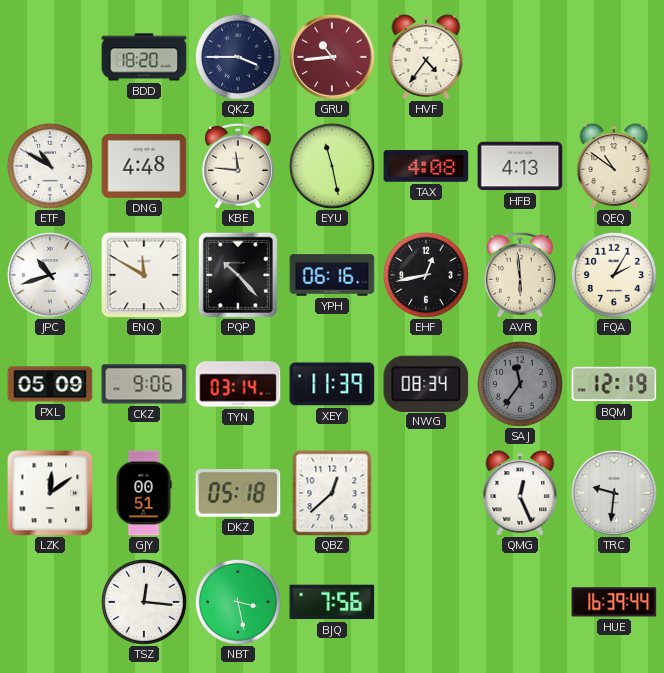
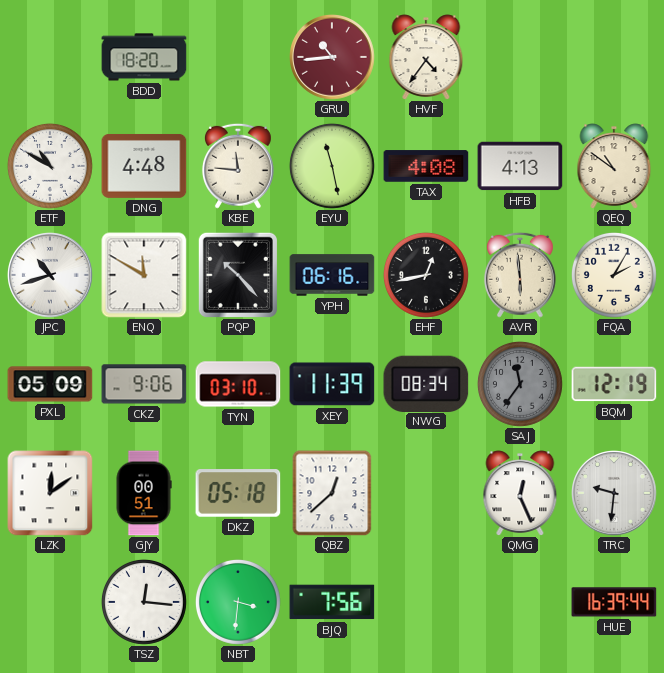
QKZ: 3:45 -> none (238, 57)
TYN: 03:14 -> 03:10 (238, 384)
NBT: 3:28 -> 3:31 (238, 602)
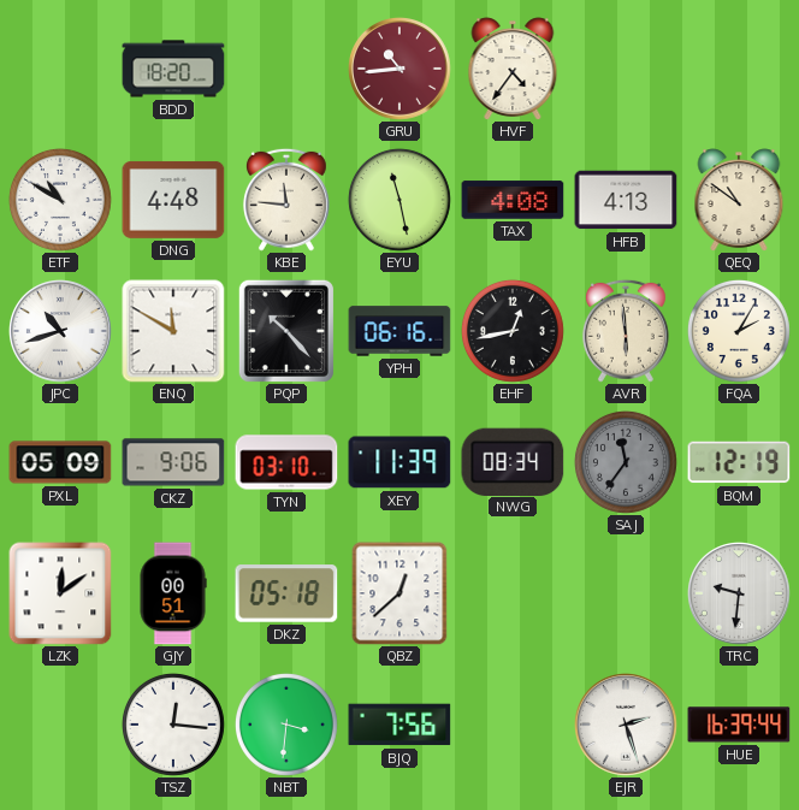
QMG: 12:26 -> none (520, 493)
EJR: none -> 2:27 (627, 726)
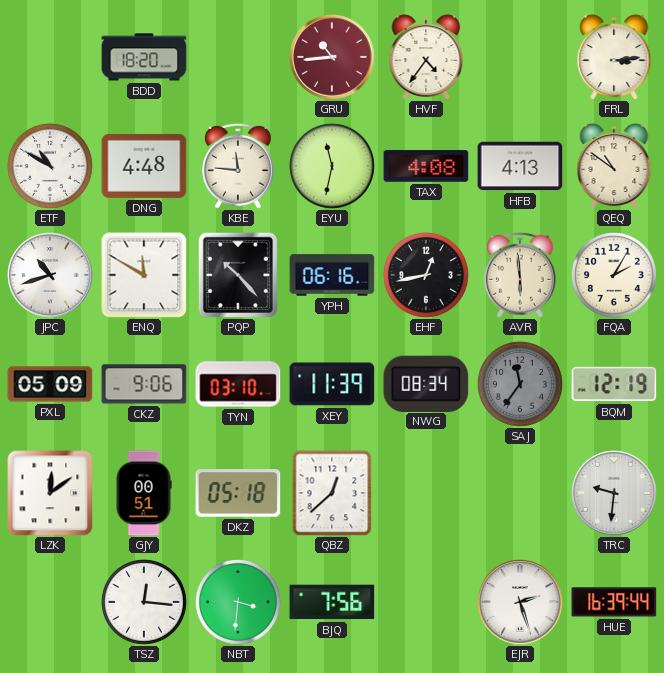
FRL: none -> 3:14 (614, 57)
EYU: 11:28 -> 11:32 (332, 166)
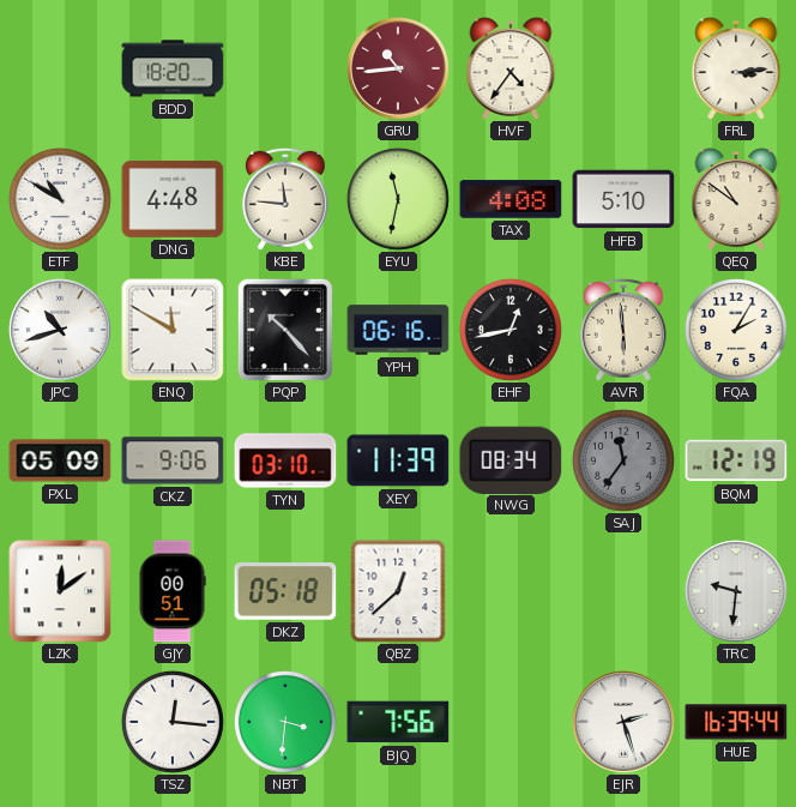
HFB: 4:13 -> 5:10 (623, 199)
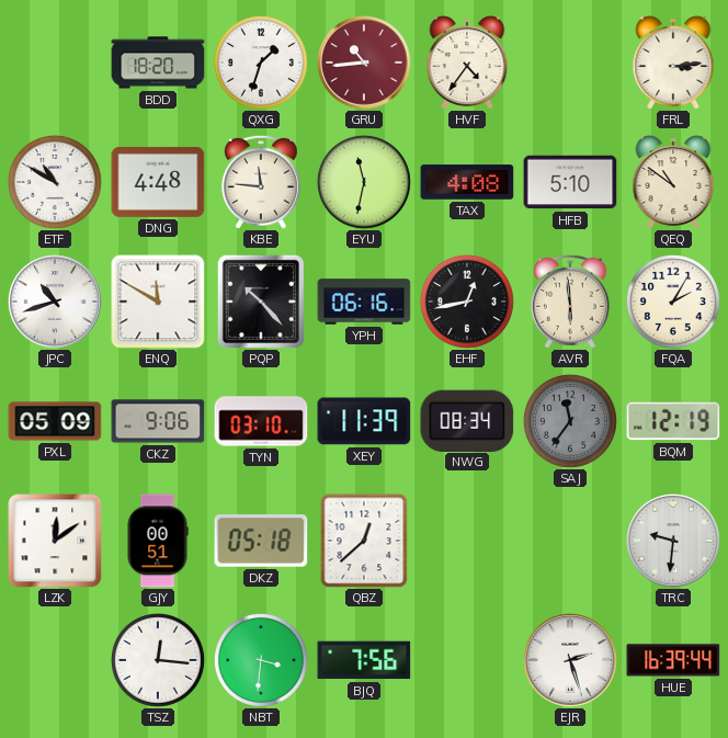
QXG: none -> 1:33 (261, 63)
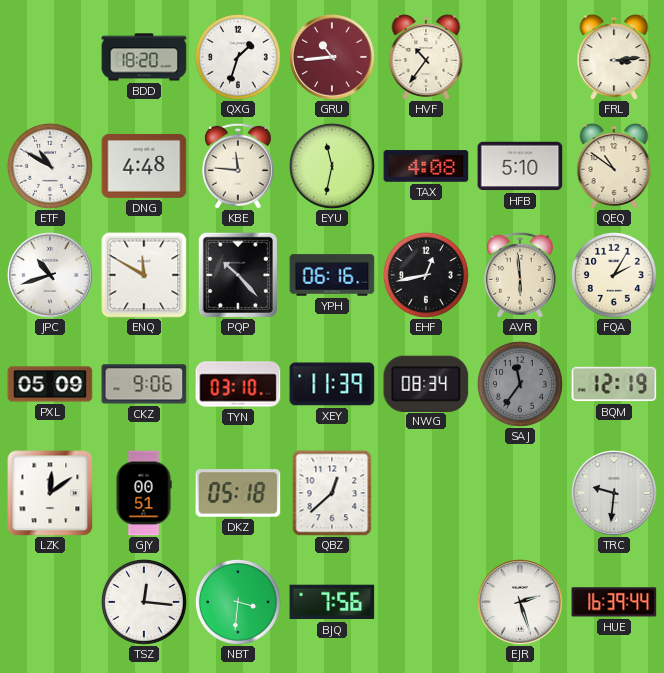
HVF: 4:36 -> 10:36 (426, 57)
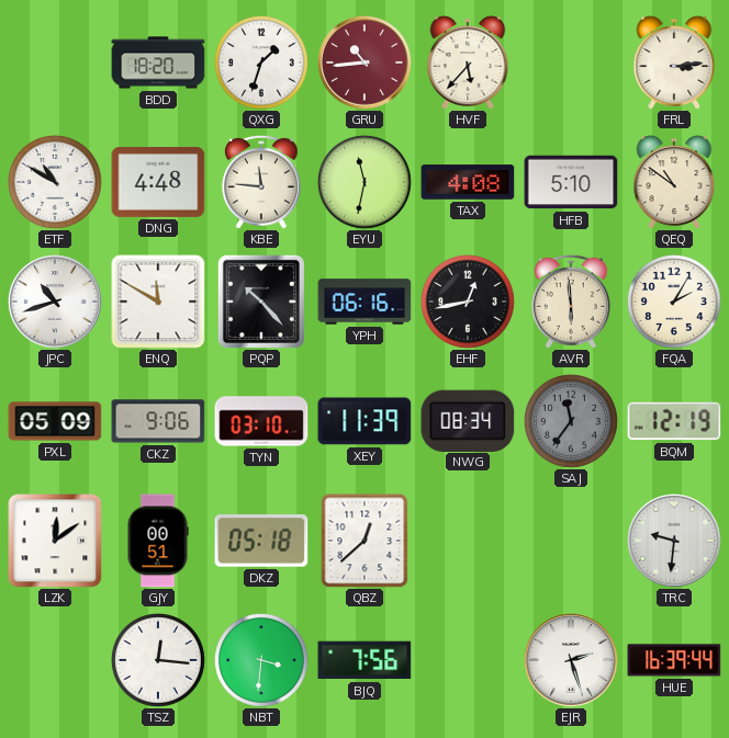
HVF: 10:36 -> 5:37 (468, 63)
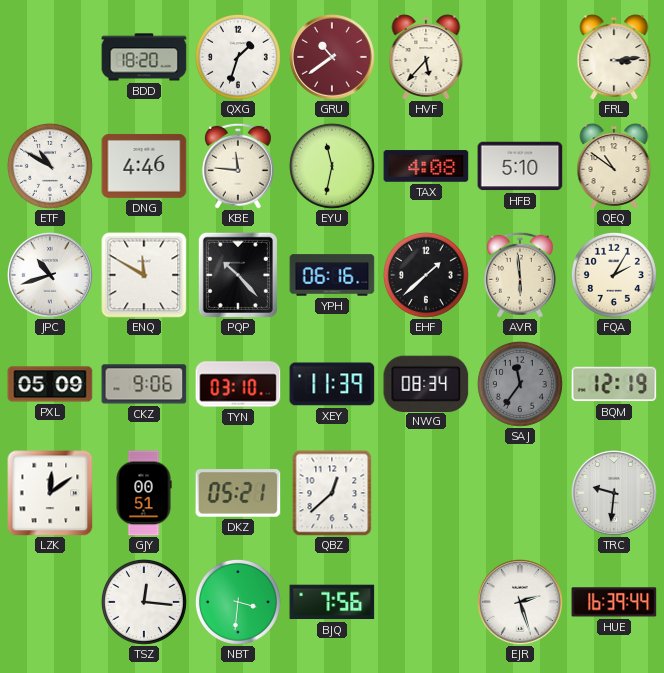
GRU: 10:44 -> 10:39 (333, 58)
DNG: 4:48 -> 4:46 (144, 166)
EHF: 12:43 -> 1:38 (426, 275)
DKZ: 05:18 -> 05:21 (238, 493)
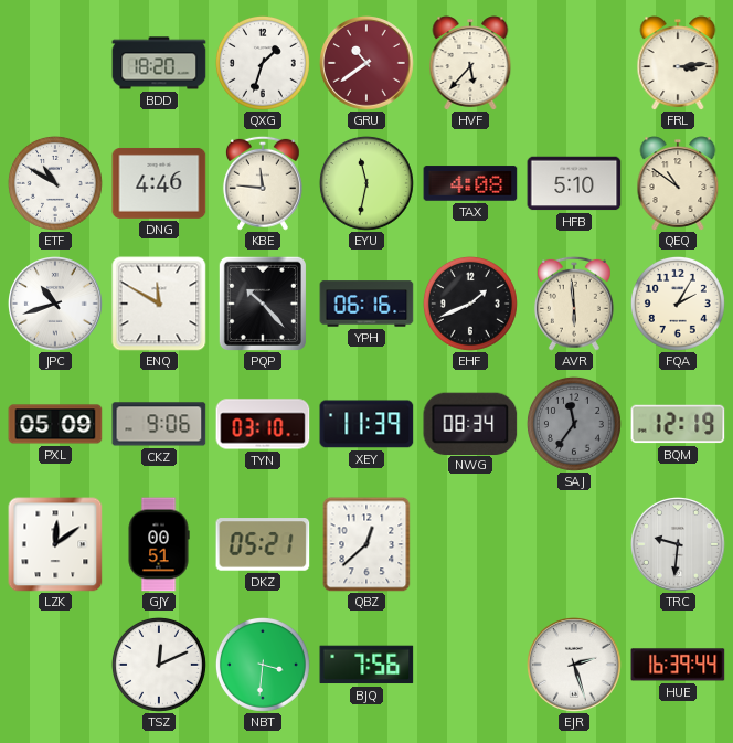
EHF: 1:38 -> 1:41 (470, 304)
TSZ: 12:16 -> 12:11 (159, 665)
